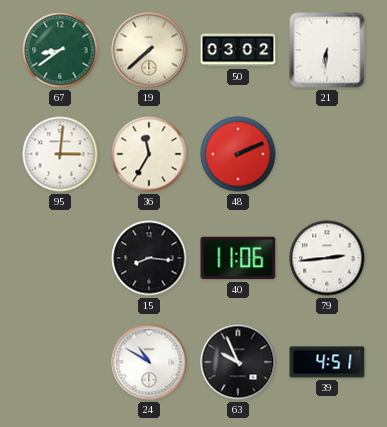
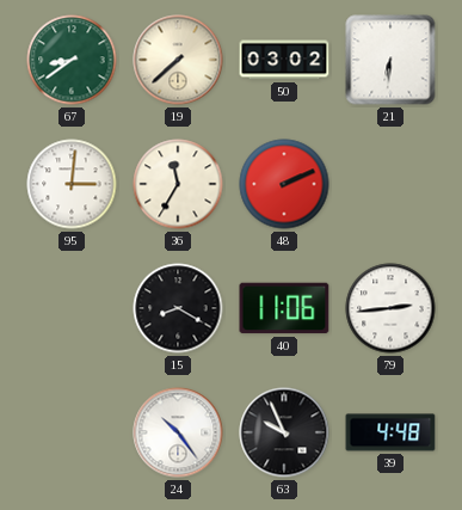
15: 8:16 -> 8:20 (178, 308)
24: 10:50 -> 10:24 (178, 432)
39: 4:51 -> 4:48 (390, 432)
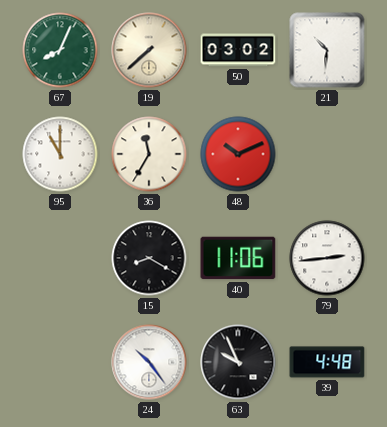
67: 8:39 -> 8:04 (60, 50)
21: 6:31 -> 10:31 (327, 50)
95: 3:01 -> 11:00 (60, 154)
48: 2:11 -> 10:11 (238, 154)
